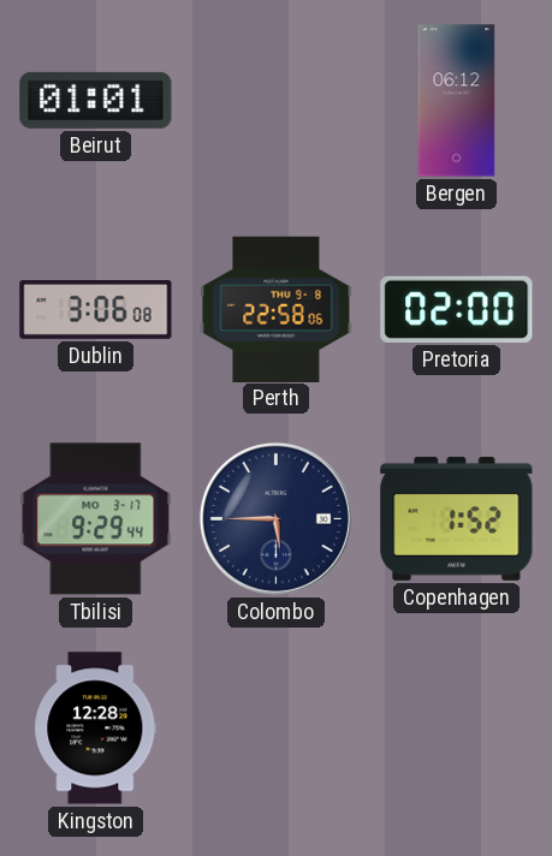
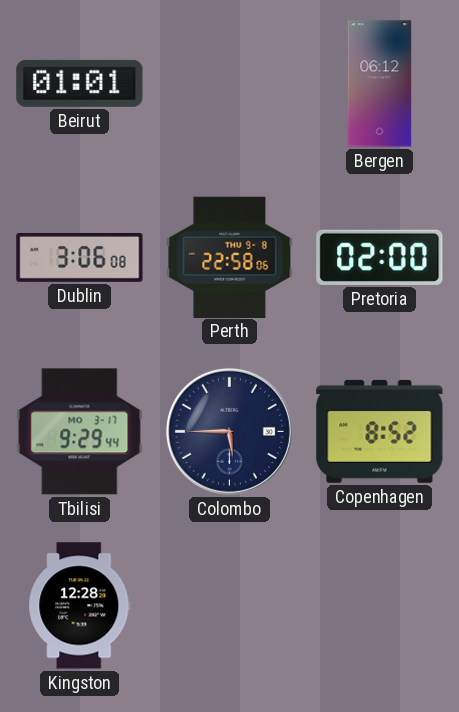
Copenhagen: 1:52 -> 8:52 (380, 431)
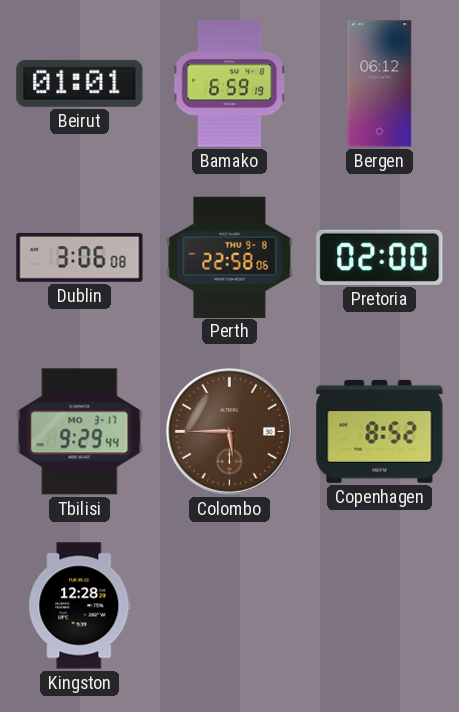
Bamako: none -> 6:59 (230, 84)
Colombo dial: navy -> brown (229, 431)
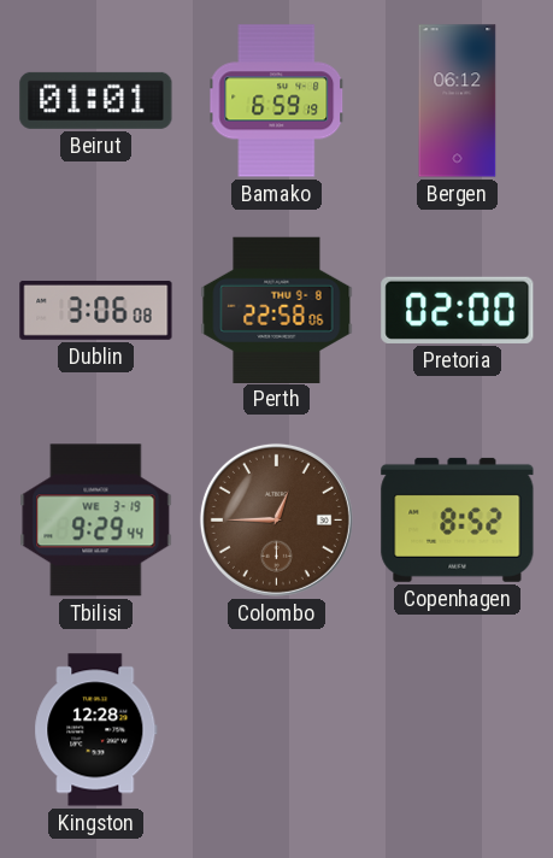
Tbilisi date: MO 3-17 -> WE 3-19 (96, 521)
Colombo: 5:45 -> 12:45 (276, 519)
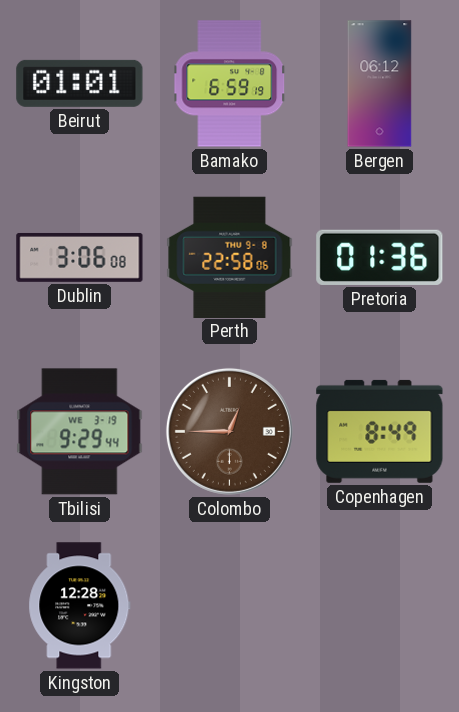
Pretoria: 02:00 -> 01:36 (380, 257)
Copenhagen: 8:52 -> 8:49 (380, 431)
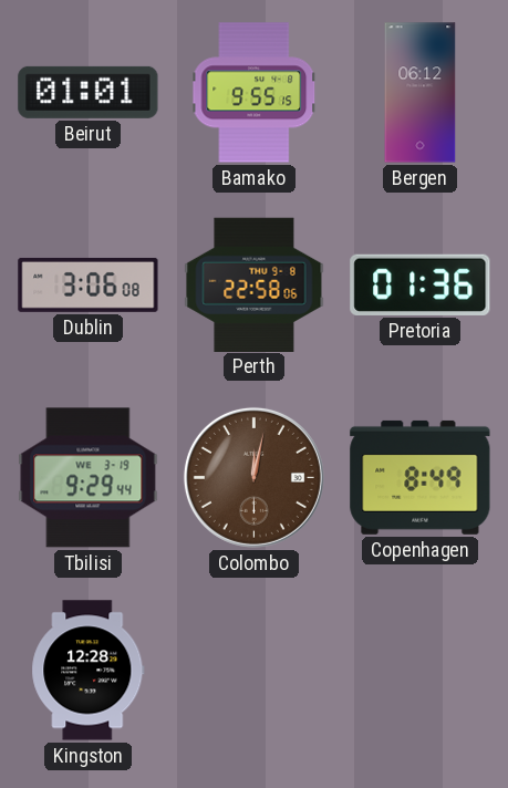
Bamako: 6:59 -> 9:55 (255, 93)
Colombo: 12:45 -> 12:02 (253, 477)
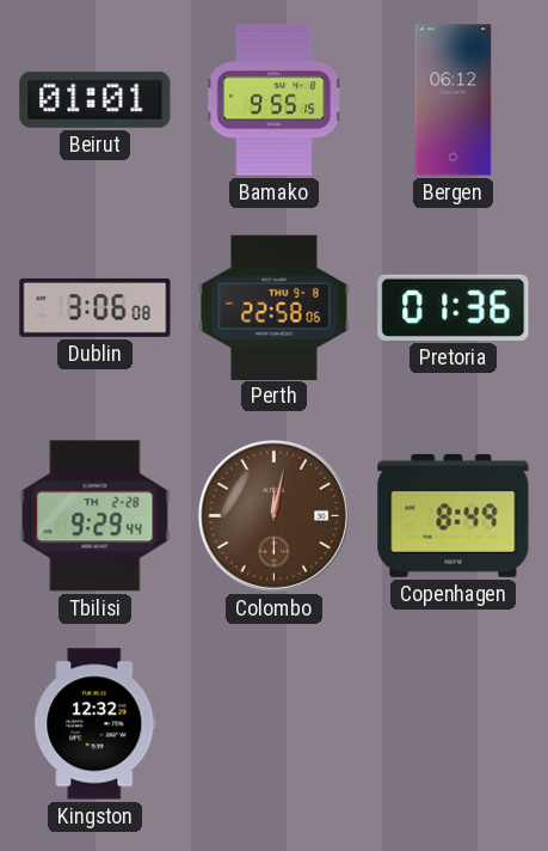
Tbilisi date: WE 3-19 -> TH 2-28 (96, 516)
Kingston: 12:28 -> 12:32 (96, 724)
